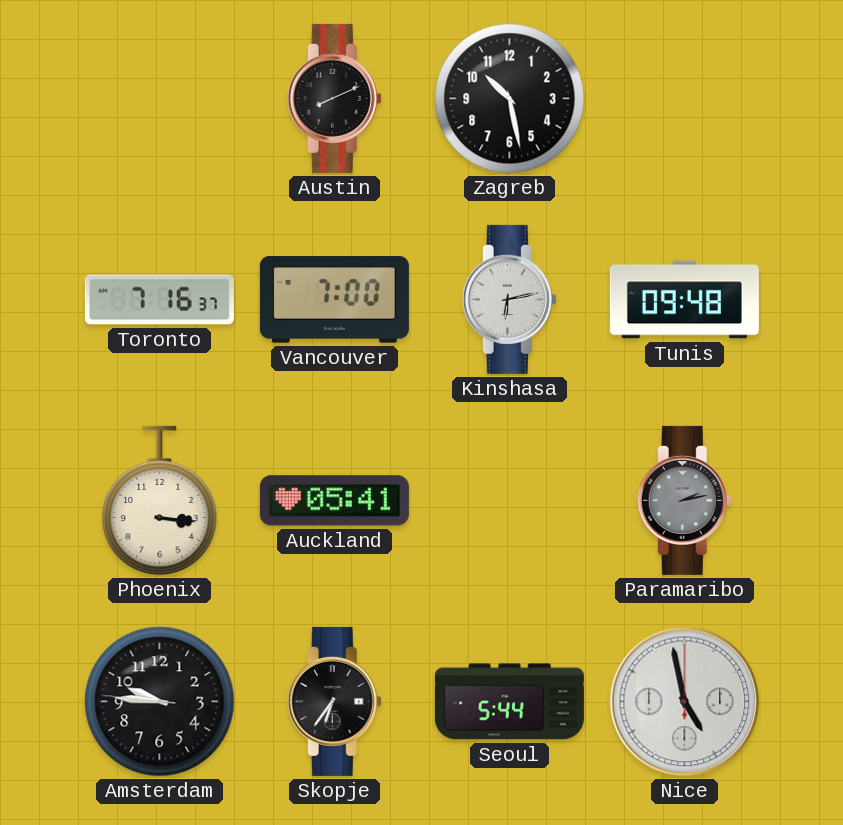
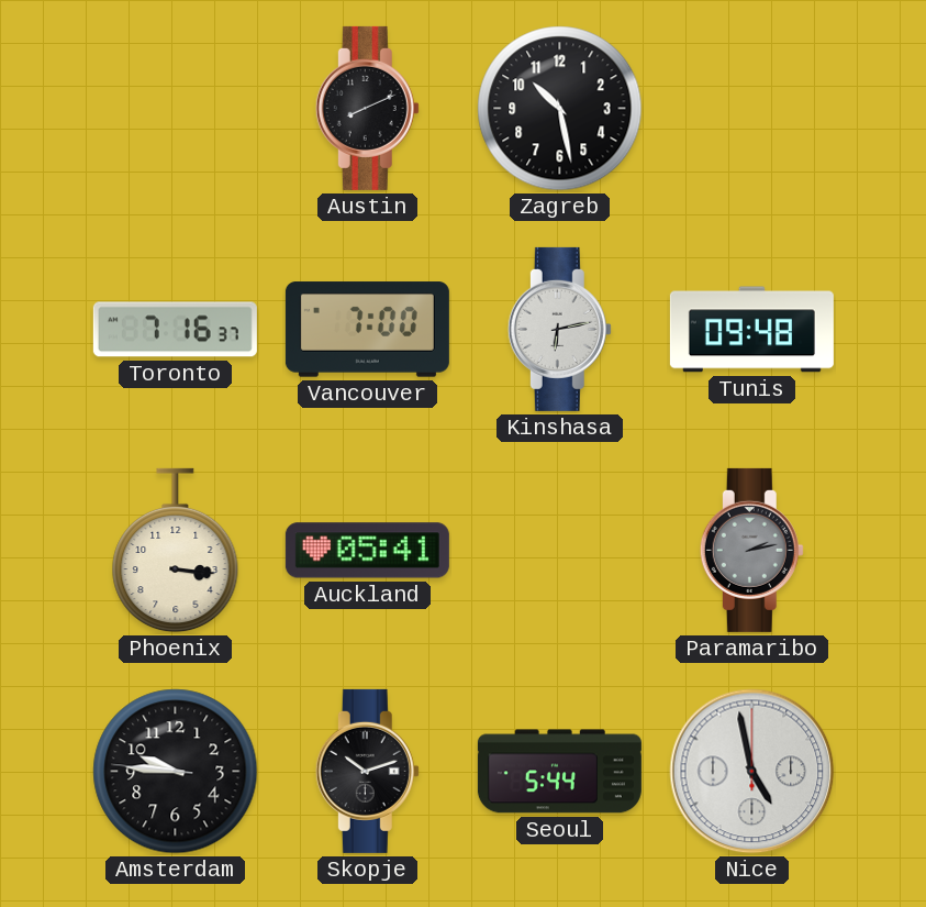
Skopje: 6:36 -> 10:12 (367, 771)
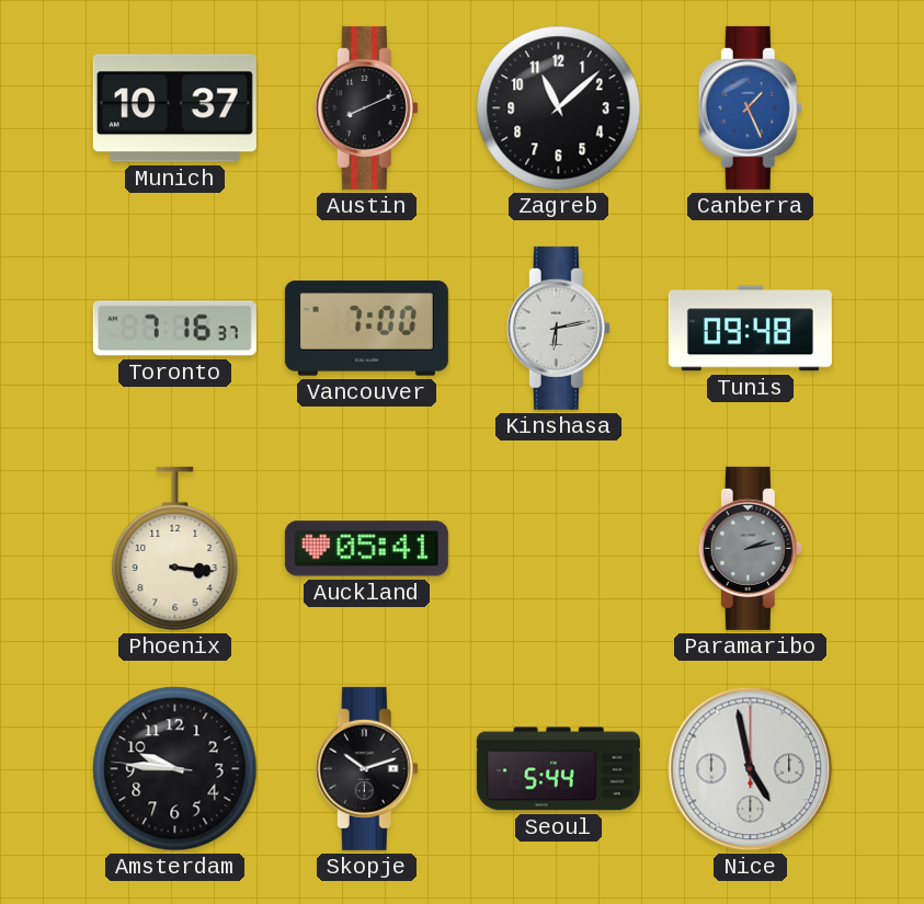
Munich: none -> 10:37 (174, 108)
Zagreb: 10:28 -> 11:08 (559, 108)
Canberra: none -> 1:26 (750, 107)
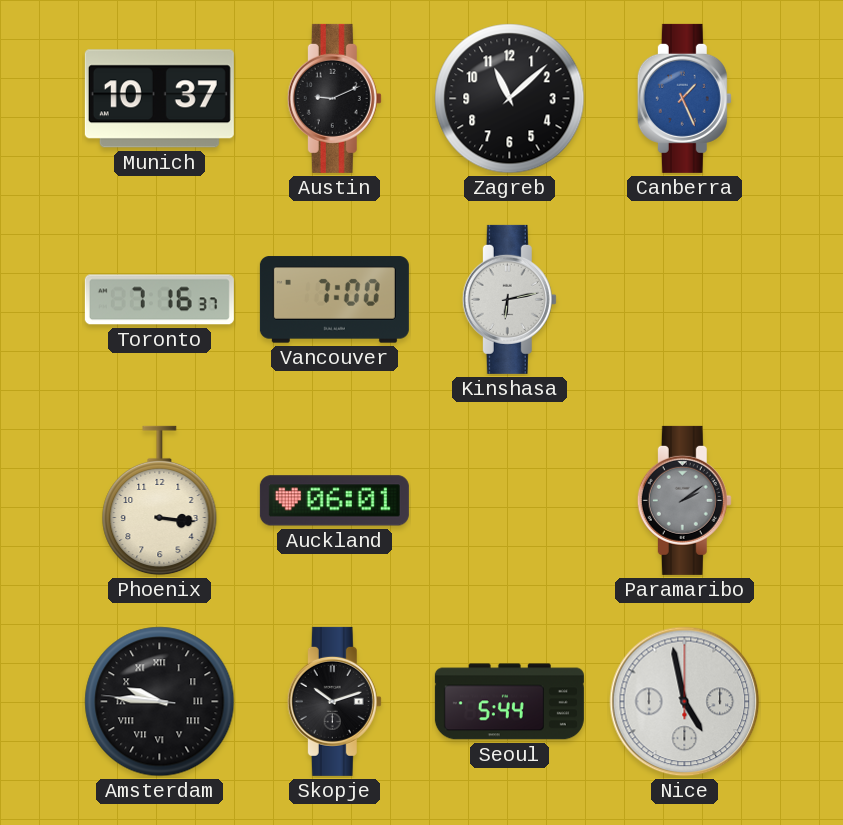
Austin: 8:11 -> 9:11 (334, 98)
Tunis: 09:48 -> none (750, 329)
Auckland: 05:41 -> 06:01 (334, 501)
Paramaribo: 2:13 -> 2:09 (684, 500)
Amsterdam numerals: Arabic -> Roman (160, 702)
